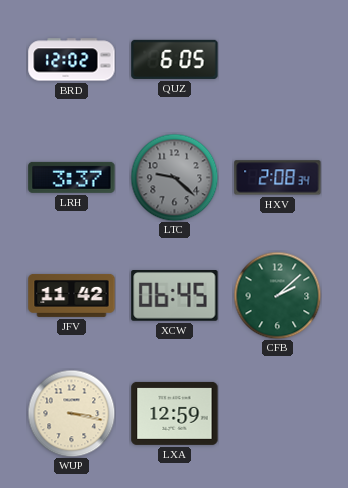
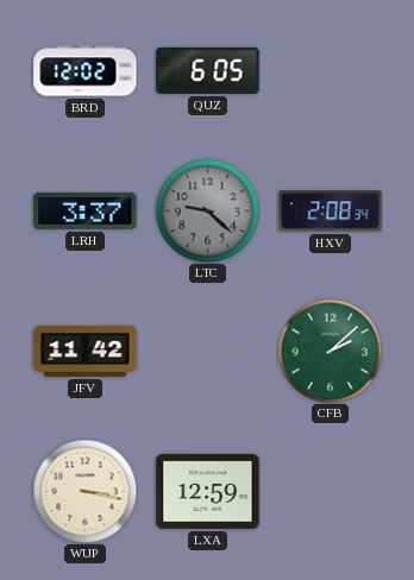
XCW: 06:45 -> none (175, 296)
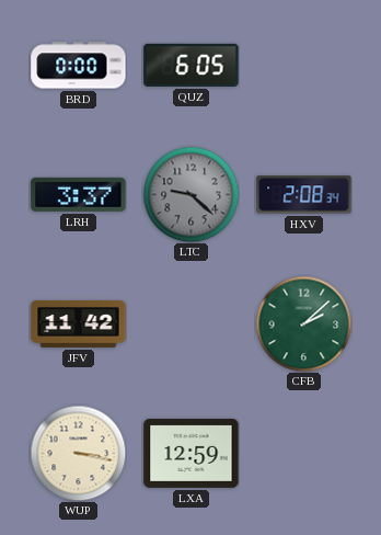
BRD: 12:02 -> 0:00 (79, 66)
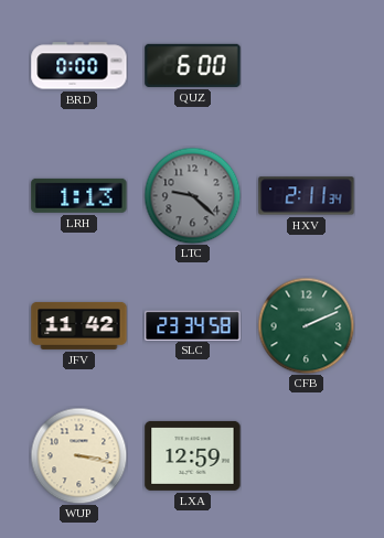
QUZ: 6:05 -> 6:00 (193, 65)
LRH: 3:37 -> 1:13 (79, 195)
HXV: 2:08 -> 2:11 (307, 196)
SLC: none -> 23:34 (193, 325)
CFB: 2:08 -> 2:11 (306, 325)
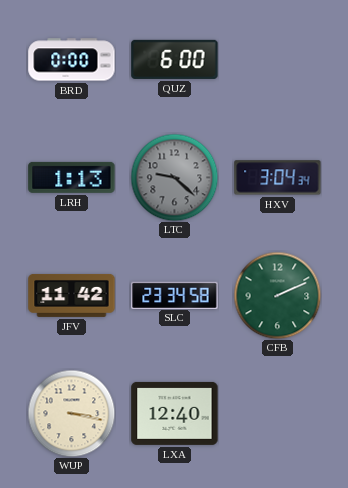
HXV: 2:11 -> 3:04 (278, 178)
LXA: 12:59 -> 12:40 (175, 413)
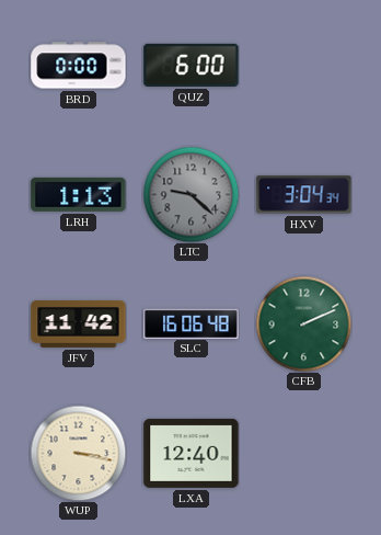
SLC: 23:34 -> 16:06 (192, 323)
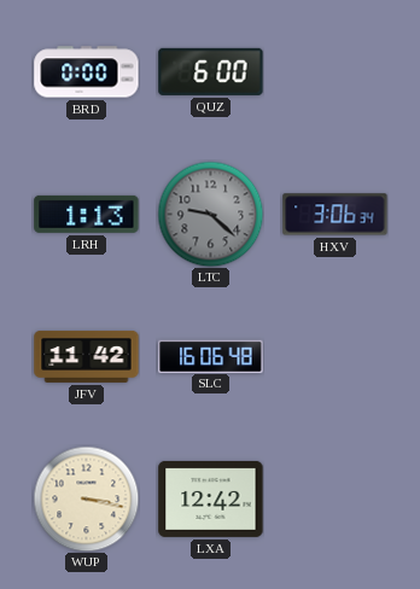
HXV: 3:04 -> 3:06 (336, 215)
CFB: 2:11 -> none (303, 323)
LXA: 12:40 -> 12:42 (211, 498)
